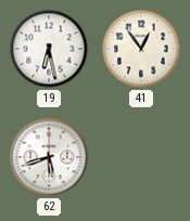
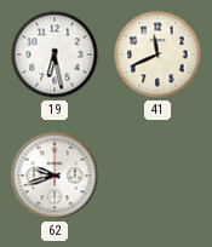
41: 12:54 -> 11:41 (157, 54)
62: 5:42 -> 9:42 (55, 176)
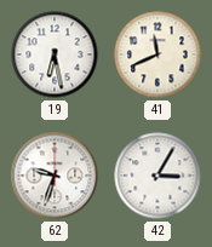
62: 9:42 -> 9:33 (55, 176)
42: none -> 3:05 (157, 176)
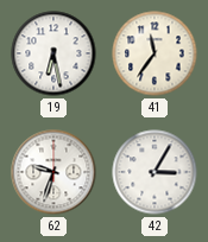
41: 11:41 -> 11:36 (155, 53)
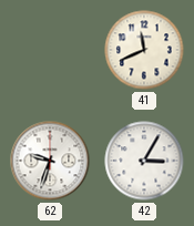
19: 6:28 -> none (53, 53)
41: 11:36 -> 11:41 (144, 50)
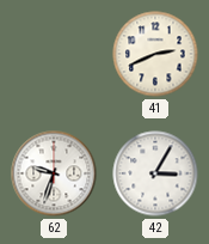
41: 11:41 -> 2:41 (155, 54)
